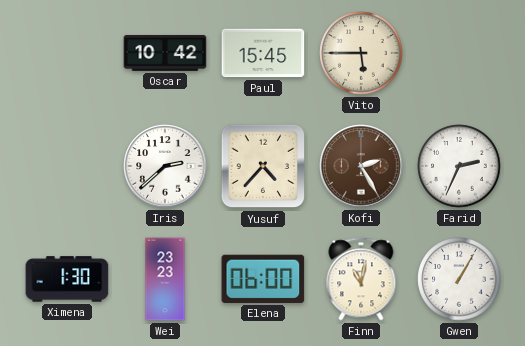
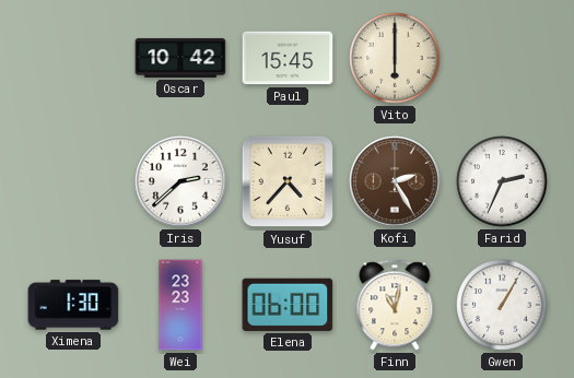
Vito: 5:45 -> 6:00 (395, 58)
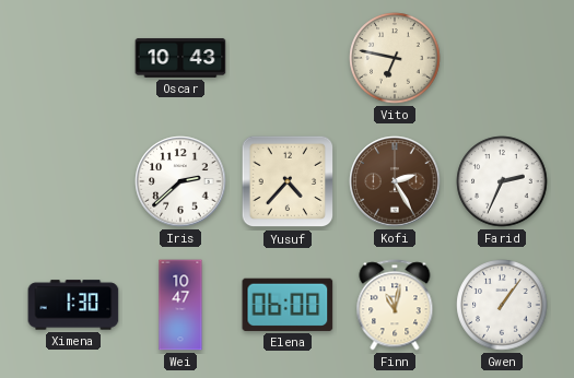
Oscar: 10:42 -> 10:43 (180, 58)
Paul: 15:45 -> none (288, 58)
Vito: 6:00 -> 6:47 (395, 58)
Wei: 23:23 -> 10:47 (180, 305)
Gwen: 1:05 -> 1:06 (502, 305)
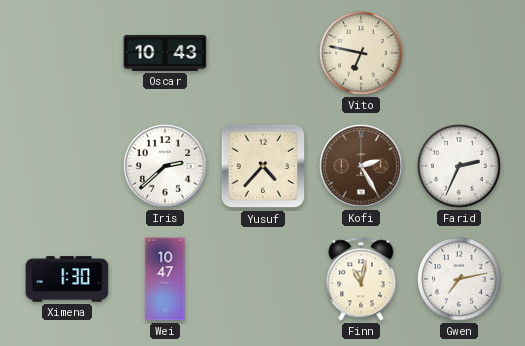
Elena: 06:00 -> none (288, 305)
Gwen: 1:06 -> 7:13 (459, 279)
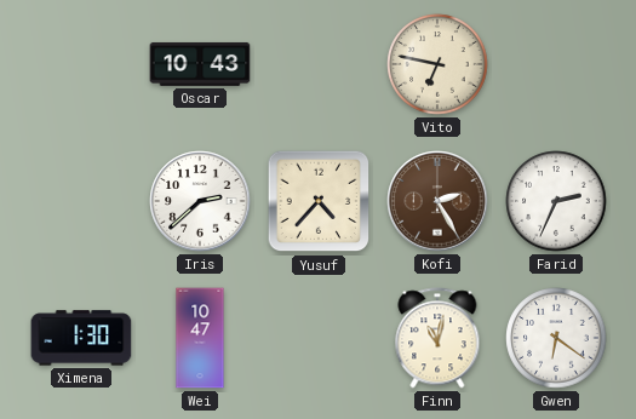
Gwen: 7:13 -> 6:21 (556, 338)
